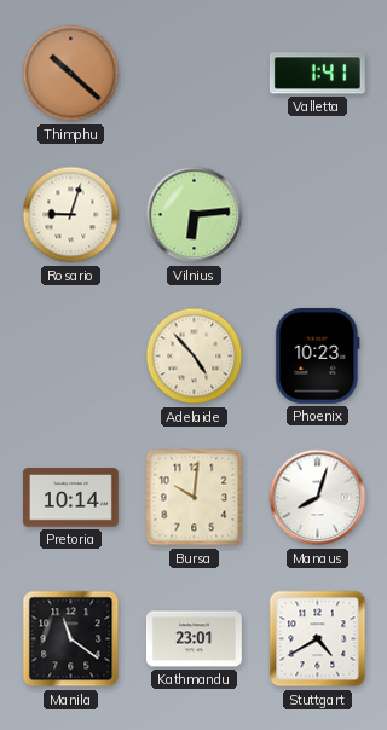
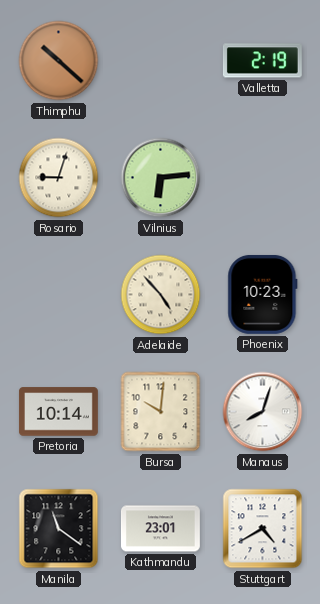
Valletta: 1:41 -> 2:19 (262, 61)
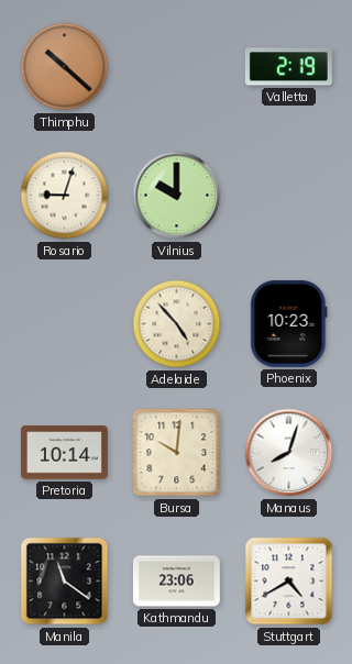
Vilnius: 6:14 -> 10:00 (177, 196)
Kathmandu: 23:01 -> 23:06 (176, 582)
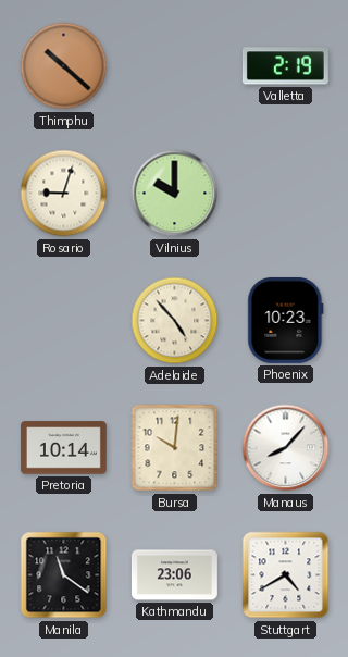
Manaus: 8:03 -> 8:07 (286, 448)
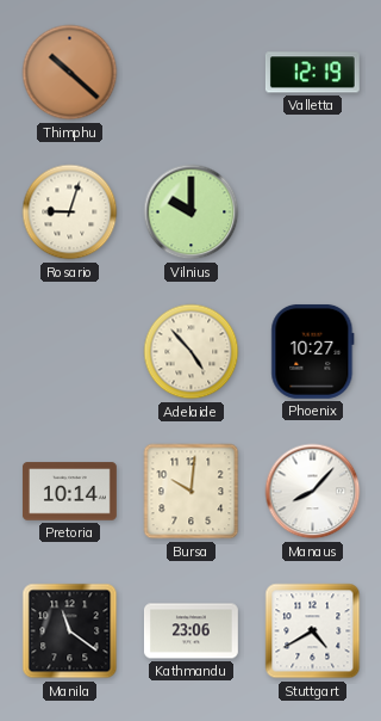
Valletta: 2:19 -> 12:19 (312, 73)
Phoenix: 10:23 -> 10:27 (313, 351)
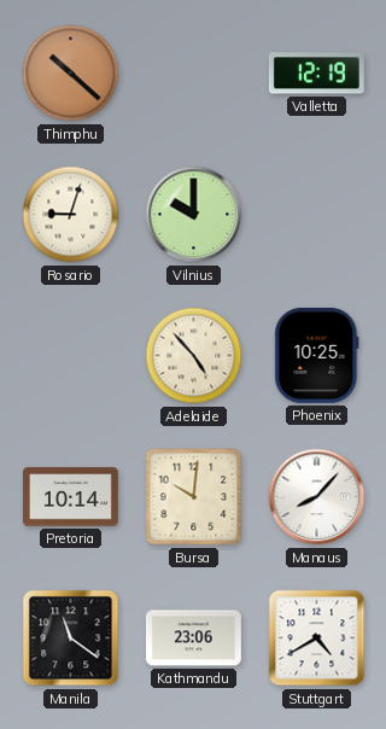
Phoenix: 10:27 -> 10:25 (317, 355)
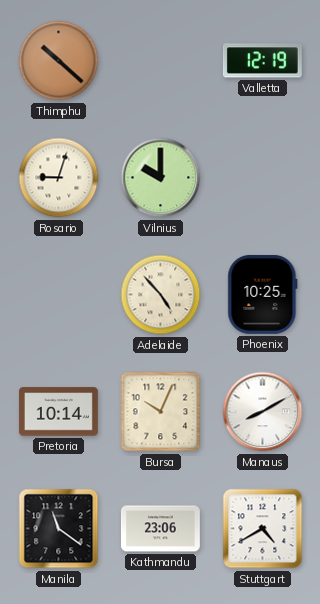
Bursa: 10:01 -> 10:04 (161, 412)
Manaus: 8:07 -> 8:10 (263, 412)
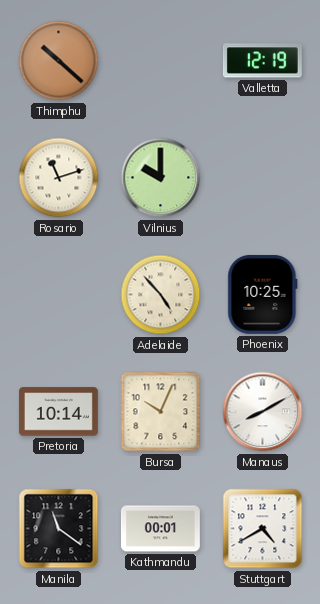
Rosario: 9:03 -> 11:12 (59, 178)
Kathmandu: 23:06 -> 00:01 (160, 529)
